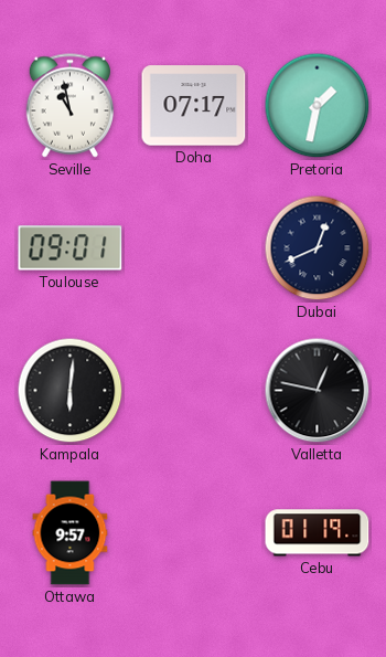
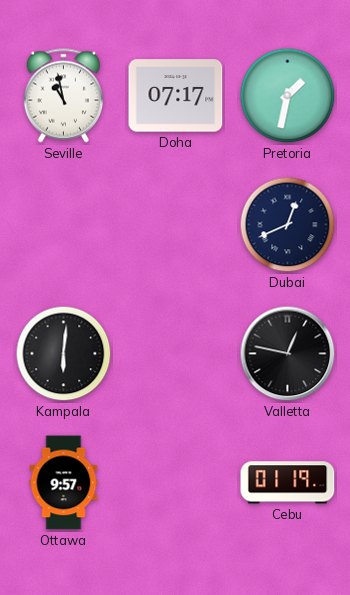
Toulouse: 09:01 -> none (71, 248)
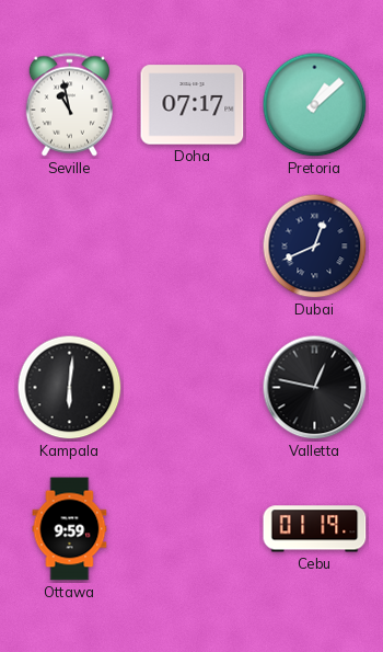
Pretoria: 1:32 -> 1:08 (315, 105)
Ottawa: 9:57 -> 9:59 (70, 529)
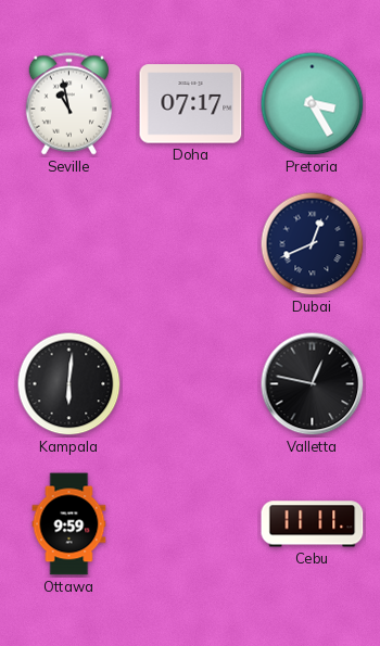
Pretoria: 1:08 -> 3:25 (313, 104)
Cebu: 01:19 -> 11:11 (313, 524)
